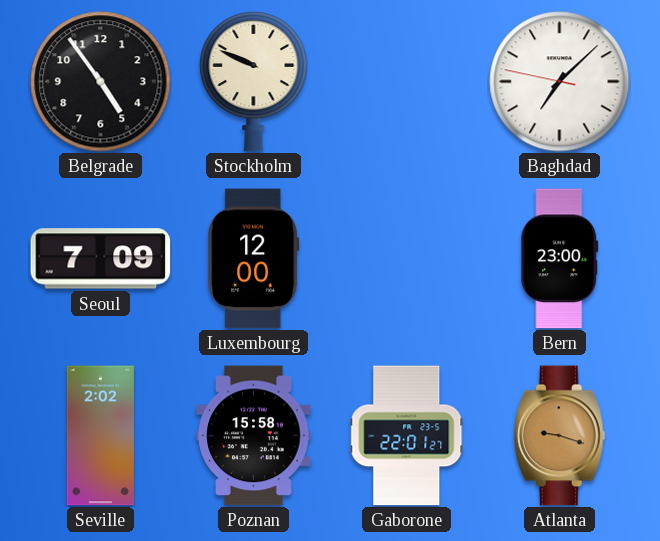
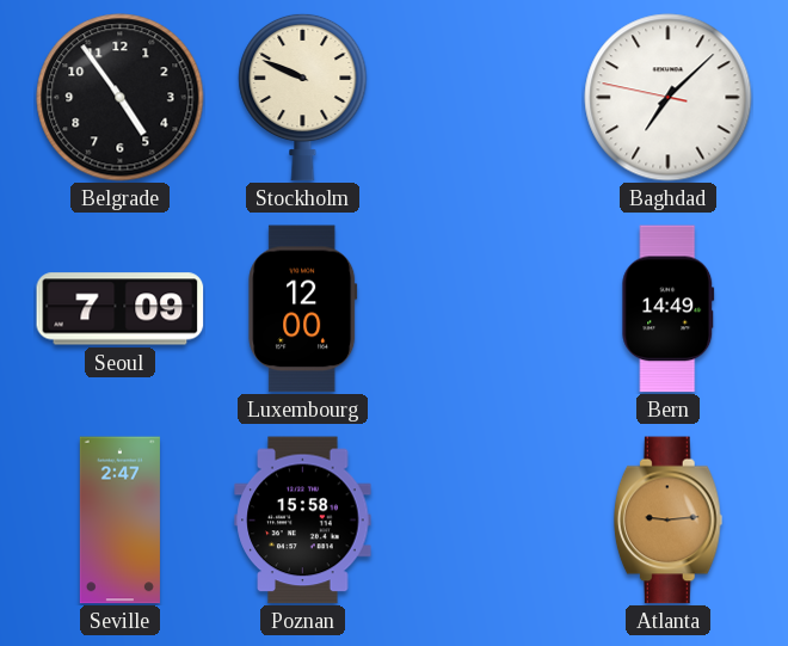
Bern: 23:00 -> 14:49 (669, 309)
Seville: 2:02 -> 2:47 (119, 521)
Gaborone: 22:01 -> none (407, 436)
Atlanta: 9:18 -> 9:14 (667, 521)
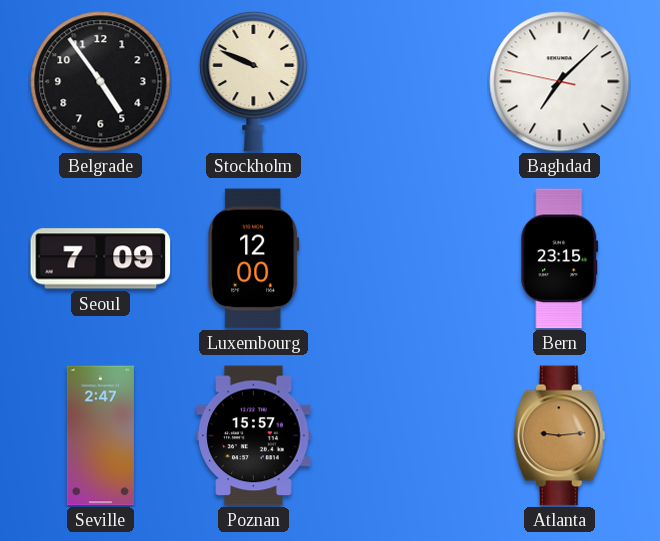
Bern: 14:49 -> 23:15 (560, 259)
Poznan: 15:58 -> 15:57 (254, 436)
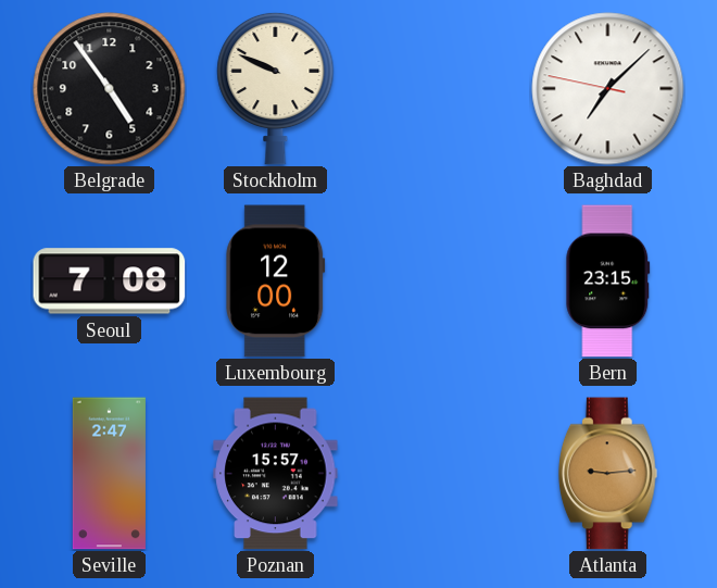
Seoul: 7:09 -> 7:08 (110, 282)
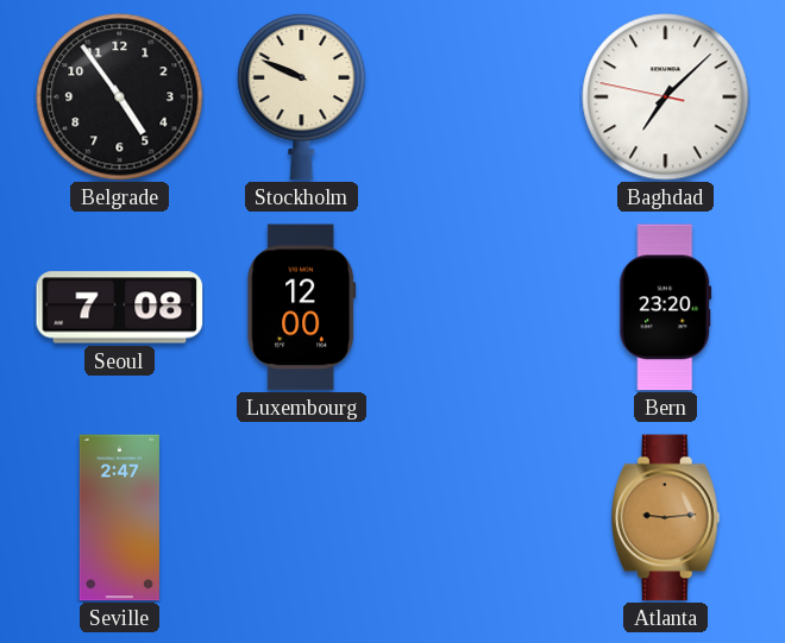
Bern: 23:15 -> 23:20 (666, 308)
Poznan: 15:57 -> none (276, 474)
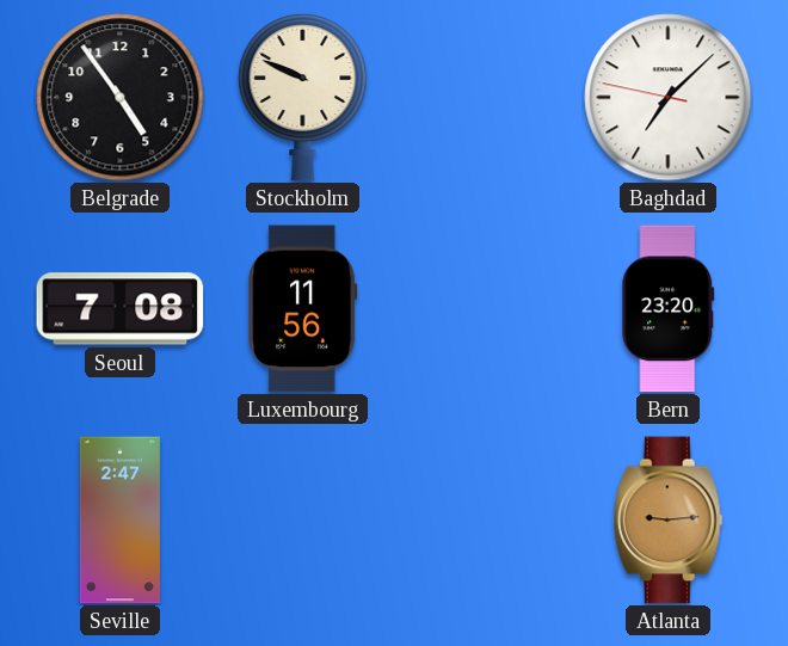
Luxembourg: 12:00 -> 11:56 (303, 309)
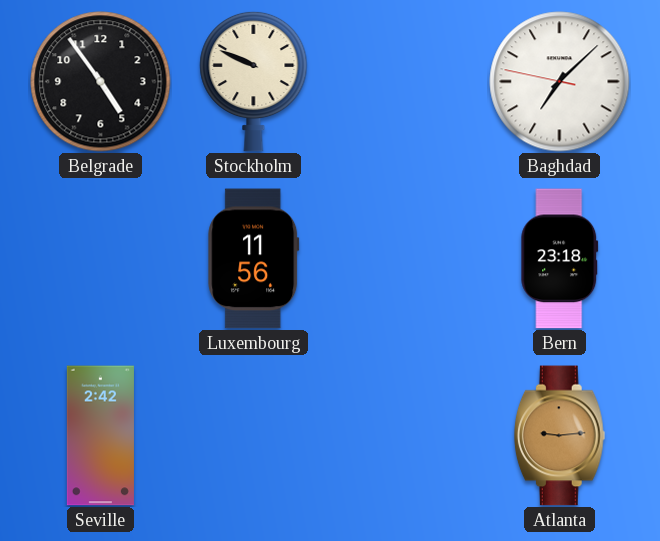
Seoul: 7:08 -> none (121, 309)
Bern: 23:20 -> 23:18 (560, 259)
Seville: 2:47 -> 2:42 (100, 436)
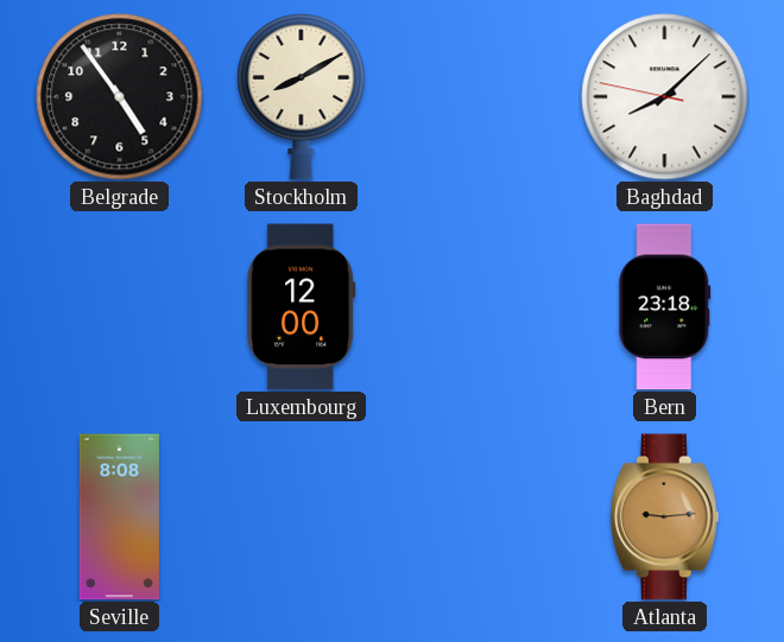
Stockholm: 9:49 -> 8:10 (302, 96)
Baghdad: 7:07 -> 8:07 (665, 97)
Luxembourg: 11:56 -> 12:00 (302, 307)
Seville: 2:42 -> 8:08 (119, 517)
